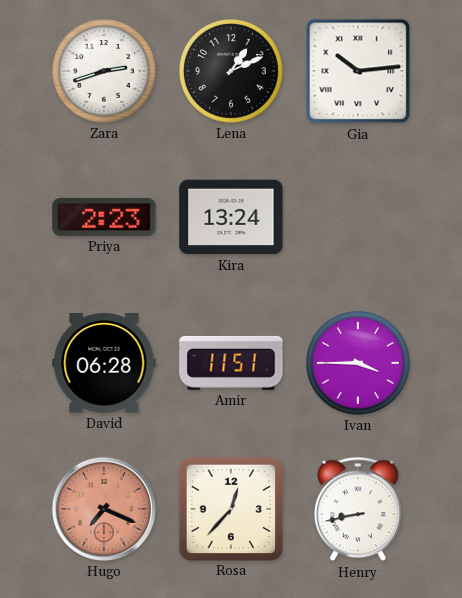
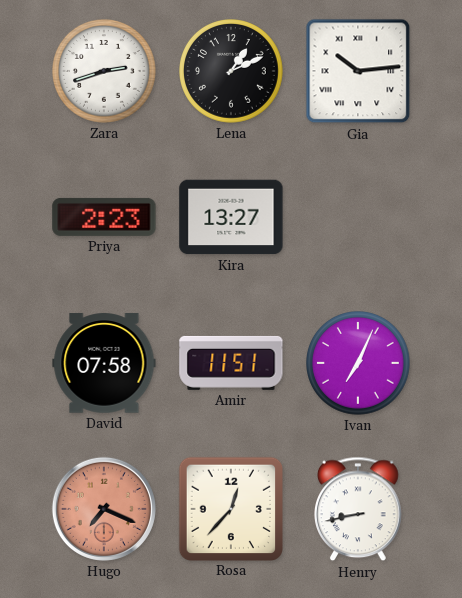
Kira: 13:24 -> 13:27 (231, 217)
David: 06:28 -> 07:58 (104, 363)
Ivan: 3:45 -> 7:04 (359, 364)
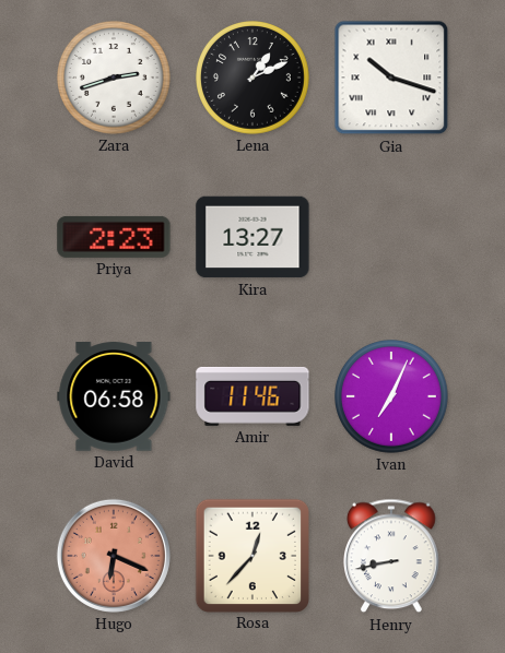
Gia: 10:14 -> 10:18 (391, 78)
David: 07:58 -> 06:58 (114, 396)
Amir: 11:51 -> 11:46 (252, 396)
Hugo: 7:19 -> 6:19 (114, 556)
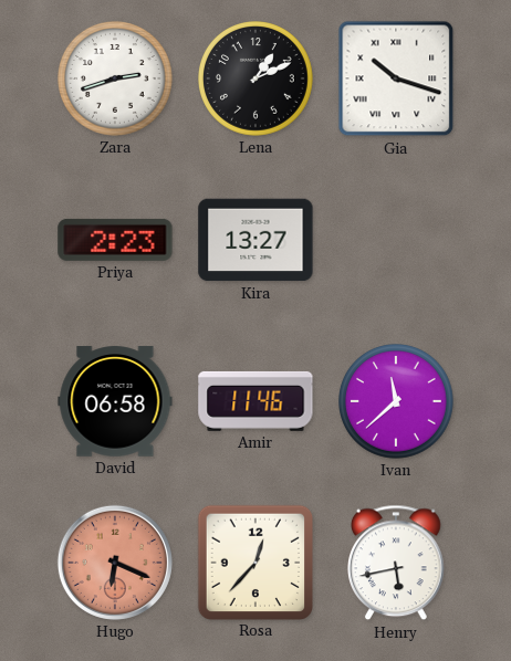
Ivan: 7:04 -> 11:38 (397, 402)
Henry: 8:43 -> 5:43 (397, 563)
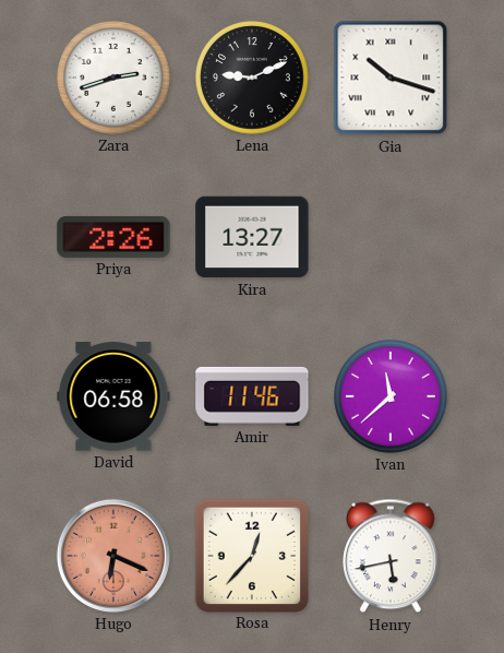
Lena: 1:11 -> 9:11 (253, 79)
Priya: 2:23 -> 2:26 (113, 237)
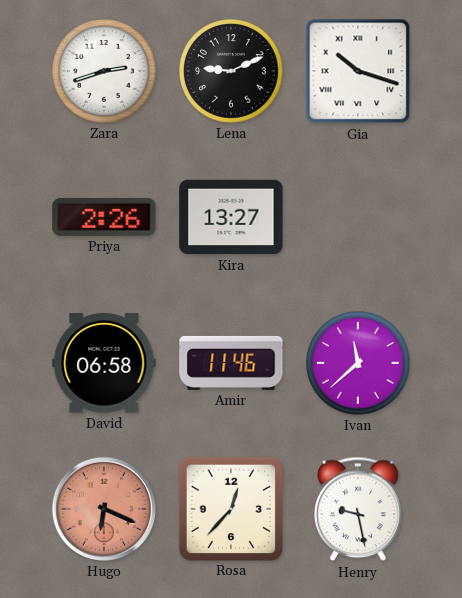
Henry: 5:43 -> 9:28 (359, 509)
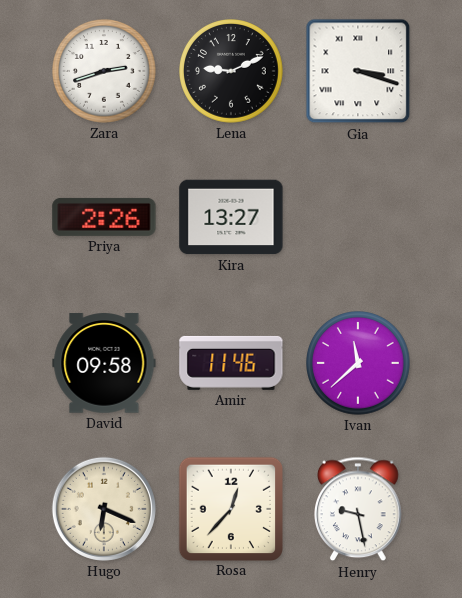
Gia: 10:18 -> 3:18 (358, 71)
David: 06:58 -> 09:58 (104, 363)
Hugo dial: salmon -> cream (104, 509)
